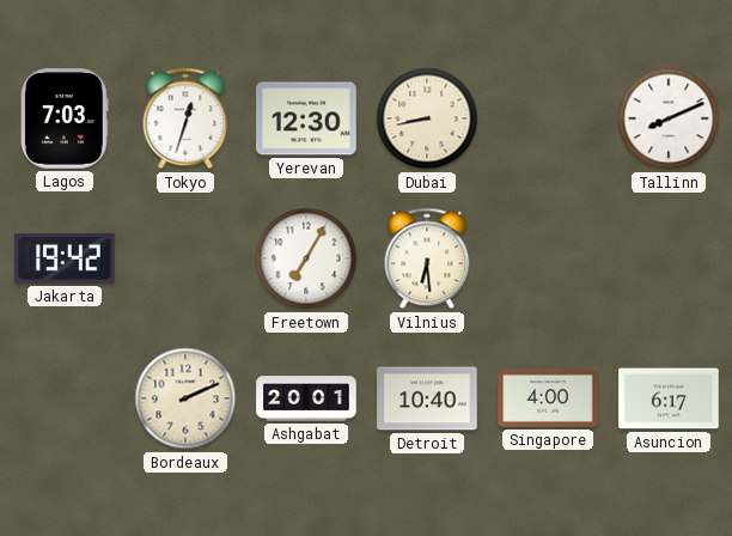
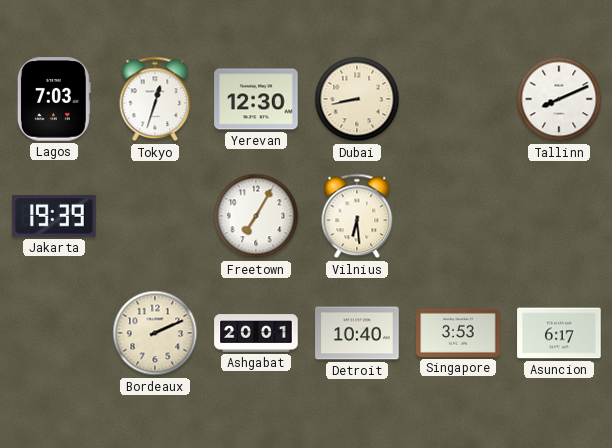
Jakarta: 19:42 -> 19:39 (54, 216)
Singapore: 4:00 -> 3:53 (458, 333)
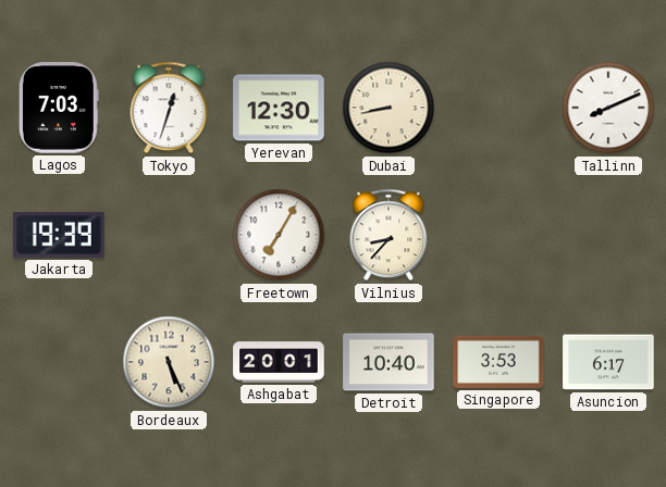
Vilnius: 6:29 -> 8:37 (388, 235)
Bordeaux: 2:11 -> 5:26 (169, 362)
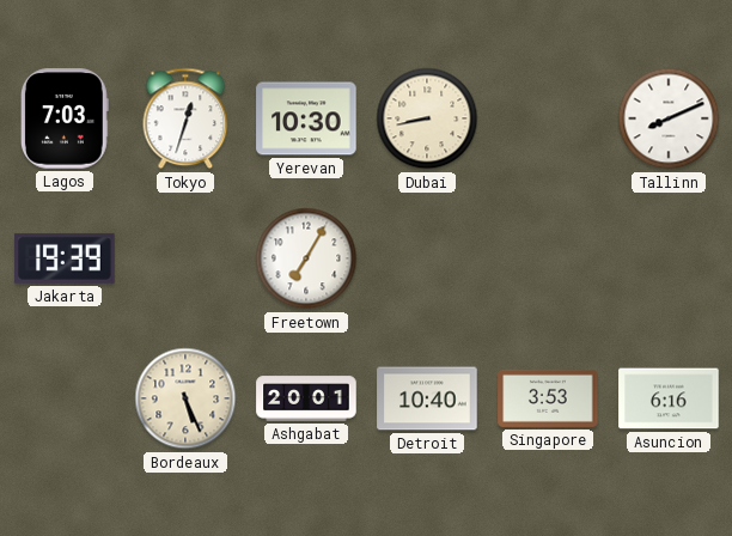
Yerevan: 12:30 -> 10:30 (306, 118)
Vilnius: 8:37 -> none (388, 235)
Asuncion: 6:17 -> 6:16 (669, 398)
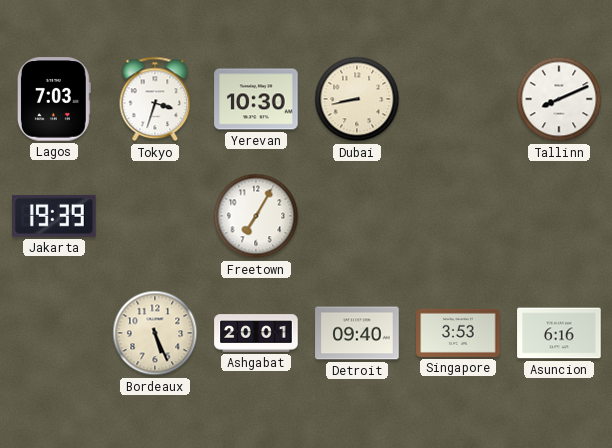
Tokyo: 12:33 -> 3:33 (155, 99)
Detroit: 10:40 -> 09:40 (357, 333)
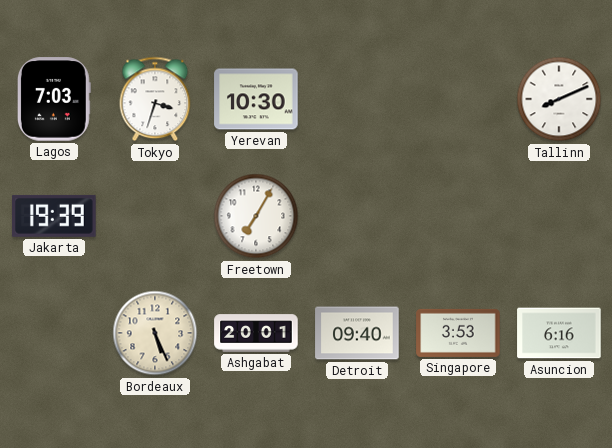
Dubai: 8:43 -> none (357, 99)
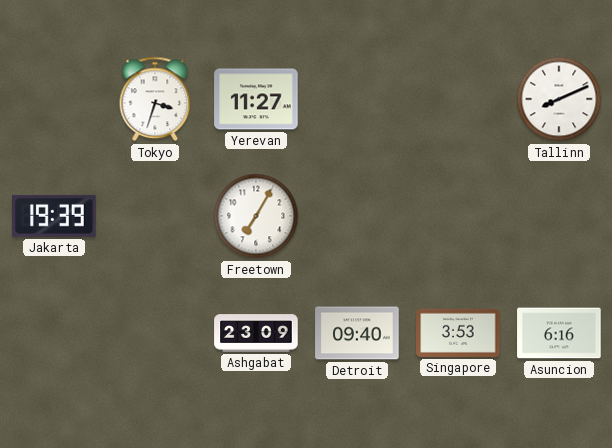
Lagos: 7:03 -> none (54, 99)
Yerevan: 10:30 -> 11:27 (256, 99)
Bordeaux: 5:26 -> none (155, 333)
Ashgabat: 20:01 -> 23:09 (256, 333)
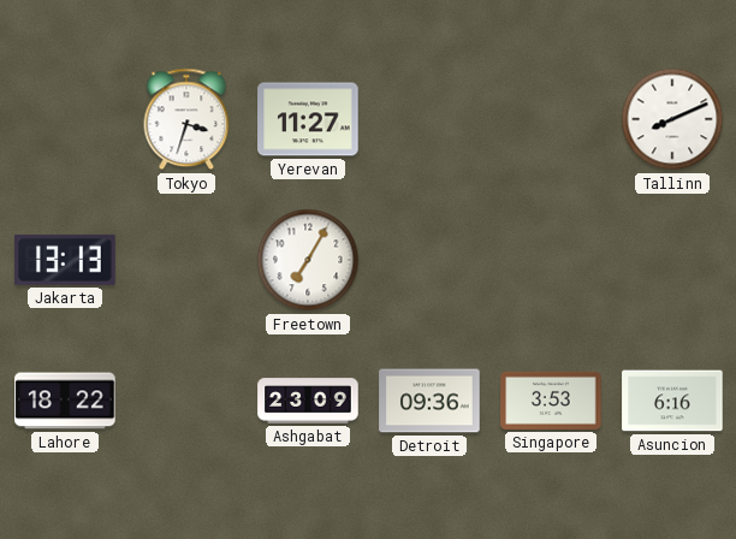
Jakarta: 19:39 -> 13:13 (65, 260)
Lahore: none -> 18:22 (65, 401)
Detroit: 09:40 -> 09:36 (429, 401)
